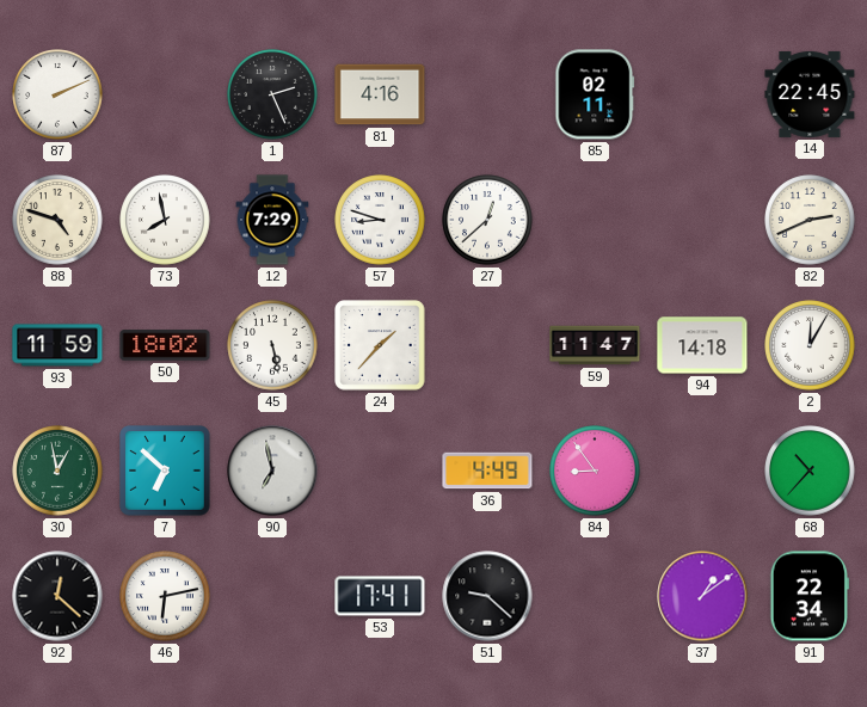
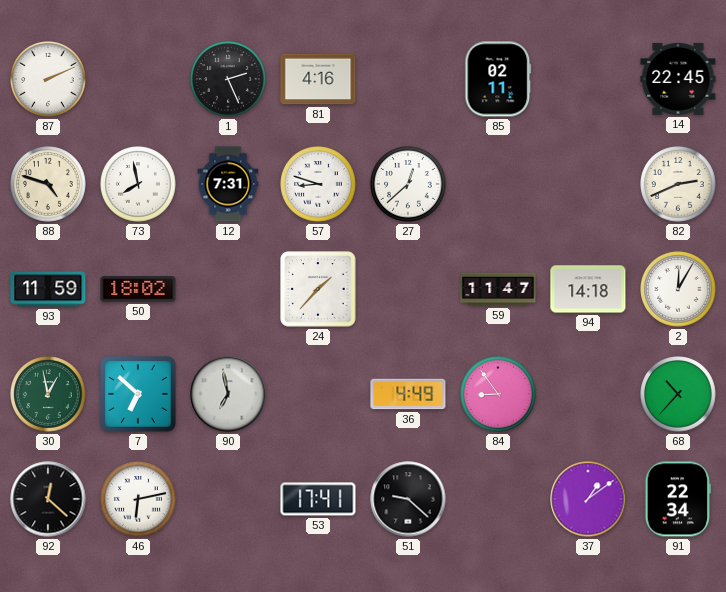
12: 7:29 -> 7:31 (228, 184)
45: 5:28 -> none (272, 345)
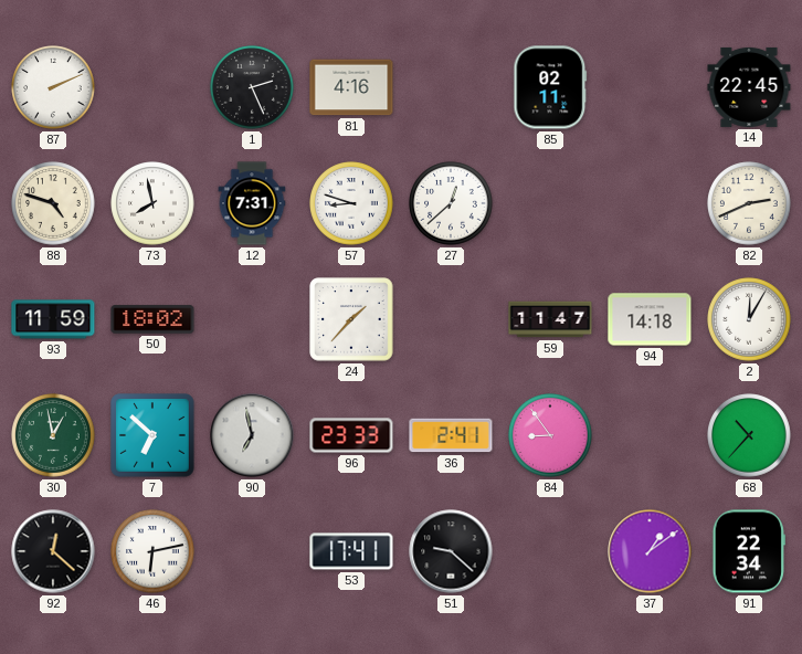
96: none -> 23:33 (351, 435)
36: 4:49 -> 2:41 (451, 435)
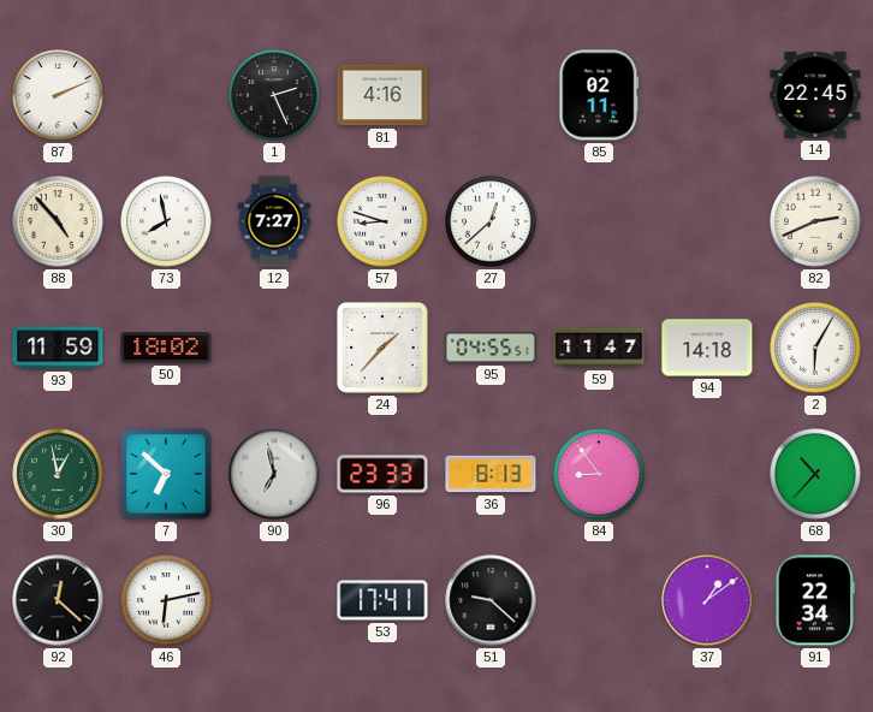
88: 4:48 -> 4:53 (58, 221)
12: 7:31 -> 7:27 (274, 221)
95: none -> 04:55 (491, 348)
2: 12:05 -> 6:05 (815, 348)
36: 2:41 -> 8:13 (491, 474)
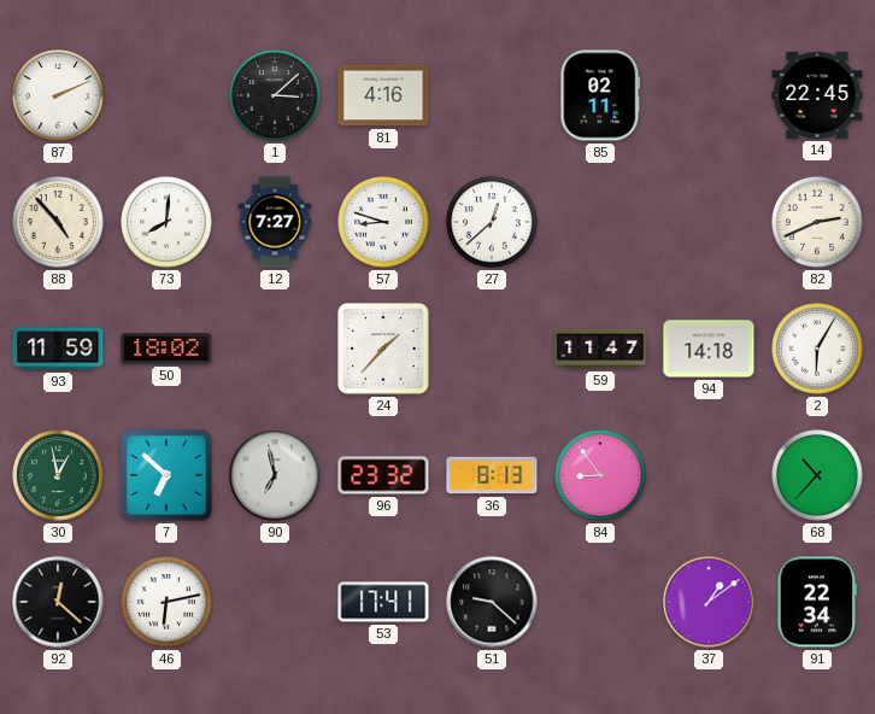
1: 2:26 -> 3:08 (275, 95)
73: 7:58 -> 8:01 (166, 222)
95: 04:55 -> none (491, 348)
96: 23:33 -> 23:32 (383, 475)
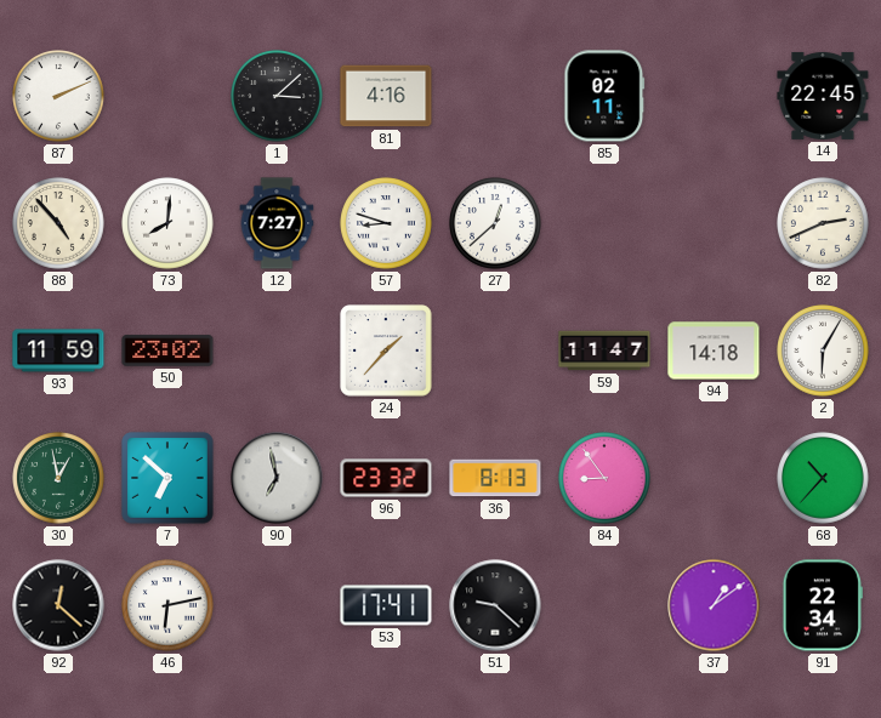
50: 18:02 -> 23:02 (167, 351)
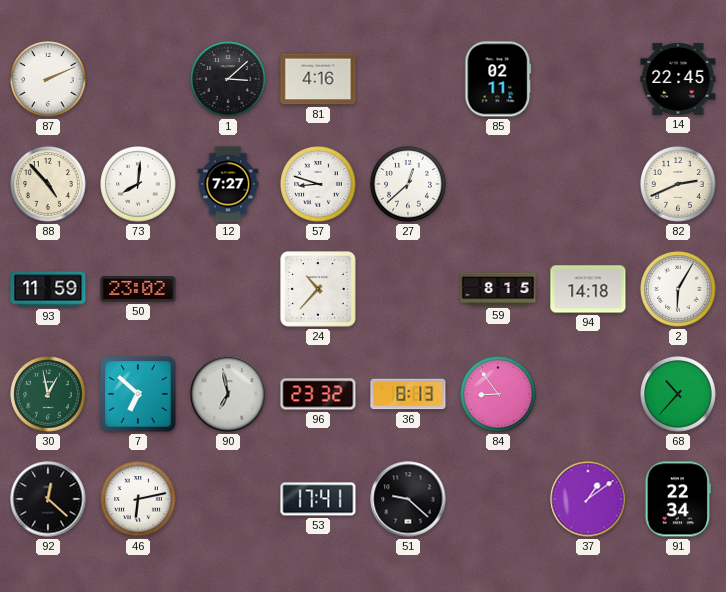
24: 1:37 -> 10:37 (318, 289)
59: 11:47 -> 8:15 (498, 289)
